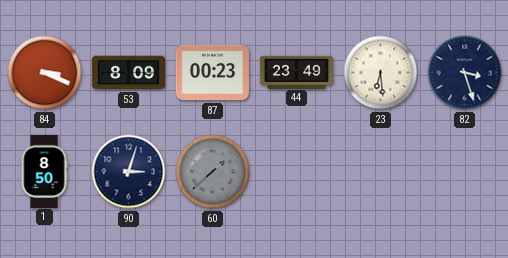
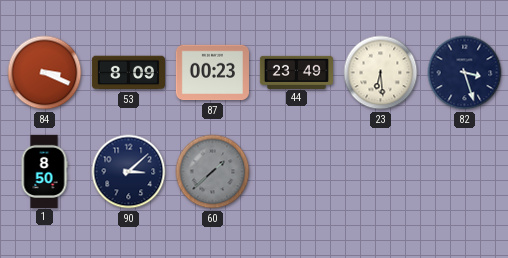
90: 3:03 -> 3:08 (129, 172)
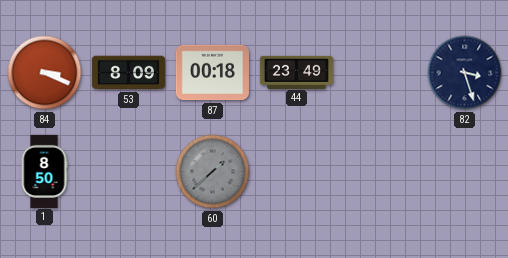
87: 00:23 -> 00:18 (212, 73)
23: 6:29 -> none (381, 73)
90: 3:08 -> none (129, 172)
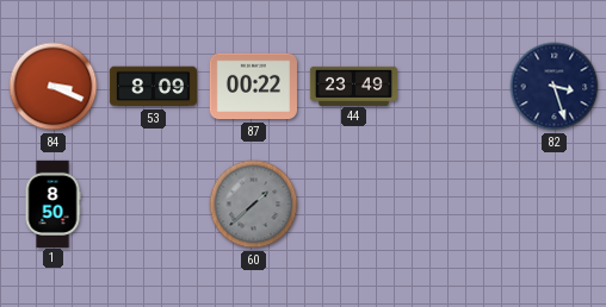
87: 00:18 -> 00:22 (253, 87)
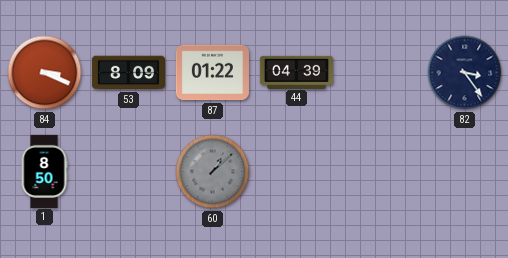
87: 00:22 -> 01:22 (212, 73)
44: 23:49 -> 04:39 (296, 72)
82: 3:27 -> 3:24 (465, 73)
60: 1:38 -> 1:08 (213, 172)
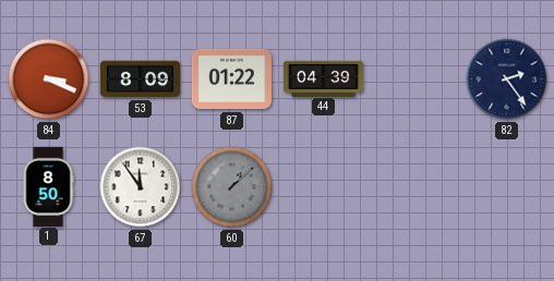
82: 3:24 -> 2:24 (507, 80)
67: none -> 11:54 (141, 187)
